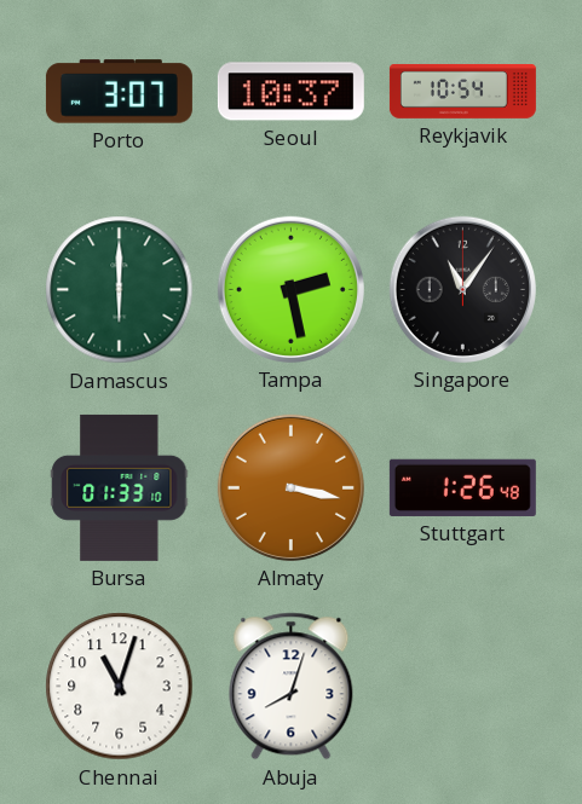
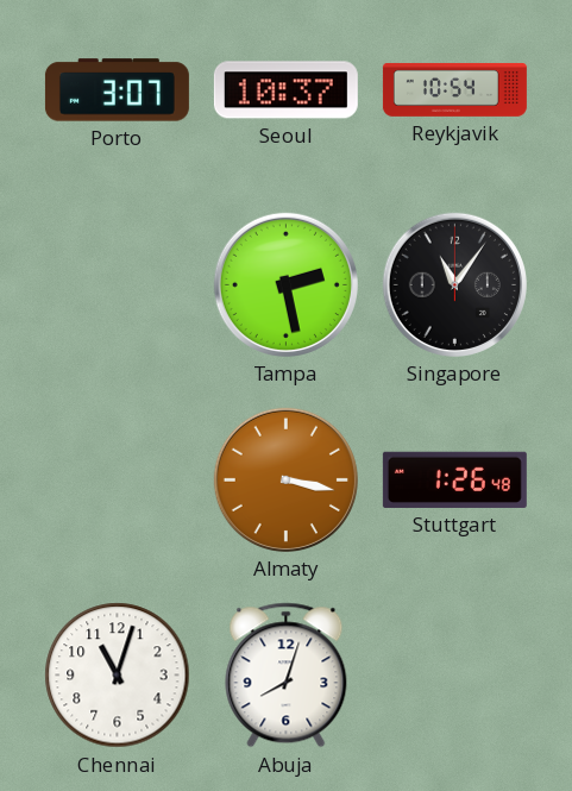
Damascus: 6:00 -> none (120, 290)
Bursa: 01:33 -> none (120, 487)
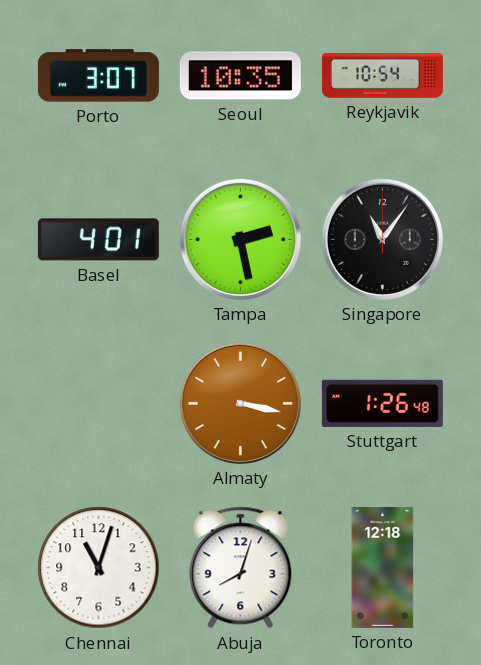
Seoul: 10:37 -> 10:35 (240, 76)
Basel: none -> 4:01 (98, 240)
Toronto: none -> 12:18 (383, 567)
